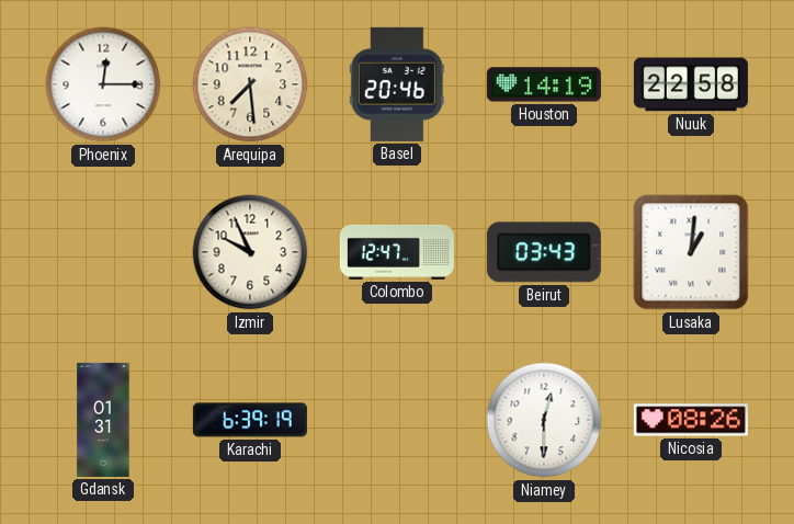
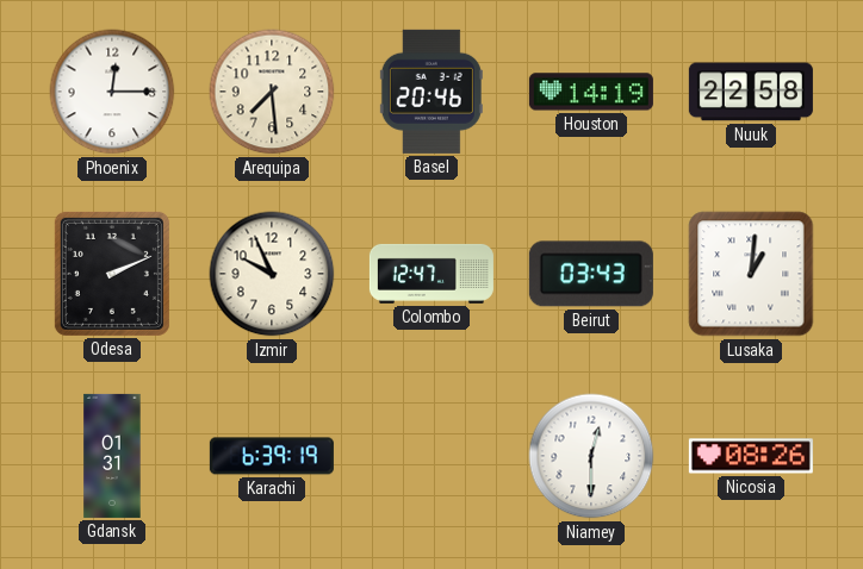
Odesa: none -> 2:11 (112, 274)
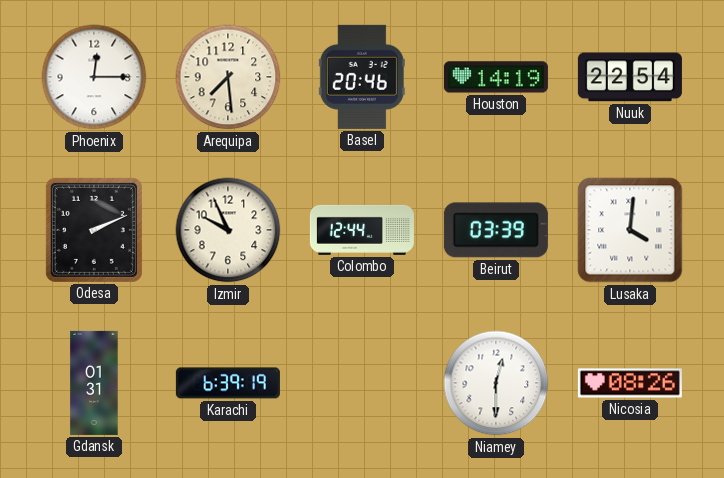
Nuuk: 22:58 -> 22:54 (630, 77)
Colombo: 12:47 -> 12:44 (362, 230)
Beirut: 03:43 -> 03:39 (496, 230)
Lusaka: 1:01 -> 4:01 (630, 230)
